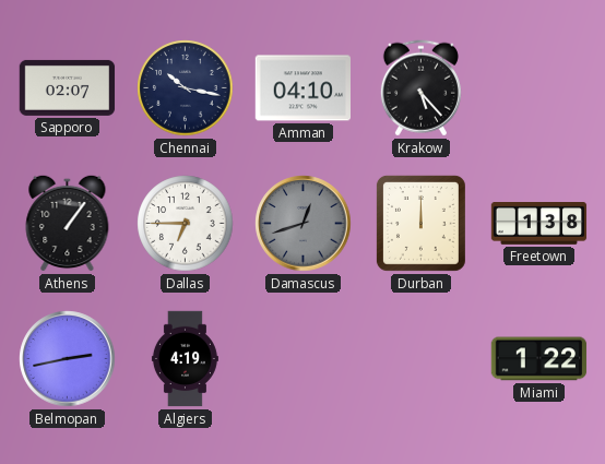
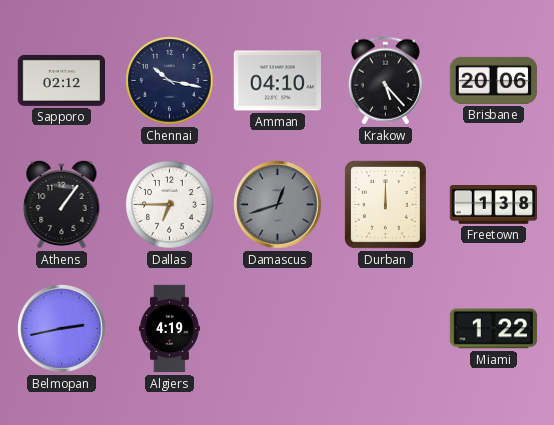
Sapporo: 02:07 -> 02:12 (62, 80)
Brisbane: none -> 20:06 (494, 80)
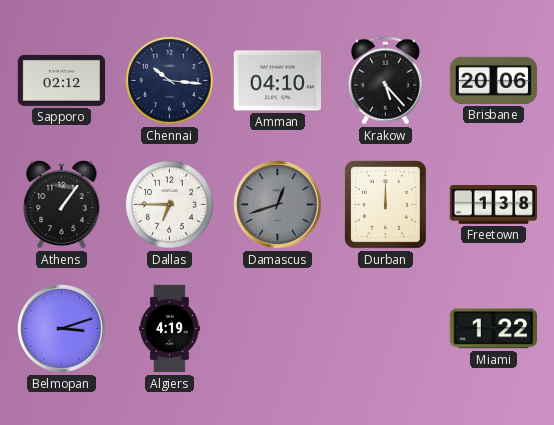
Chennai: 10:17 -> 10:16 (170, 81)
Belmopan: 2:43 -> 3:12 (62, 329)
